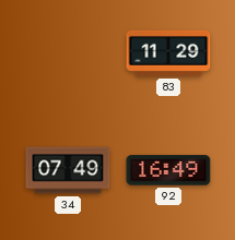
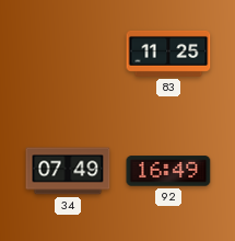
83: 11:29 -> 11:25 (168, 54)
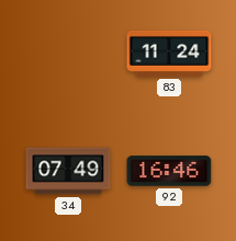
83: 11:25 -> 11:24 (169, 54)
92: 16:49 -> 16:46 (169, 171)
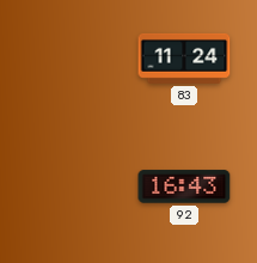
34: 07:49 -> none (68, 171)
92: 16:46 -> 16:43 (184, 186)
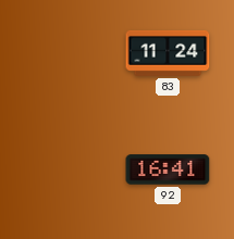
92: 16:43 -> 16:41 (168, 169)
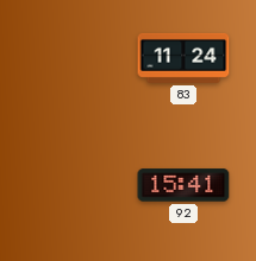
92: 16:41 -> 15:41 (183, 185)
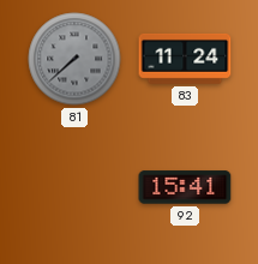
81: none -> 7:38 (74, 59)
